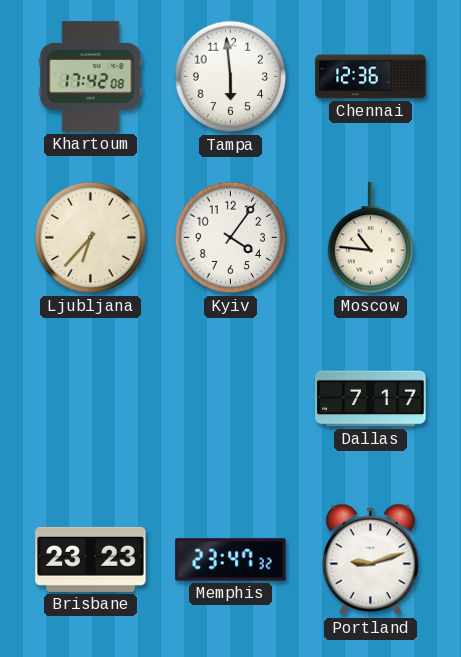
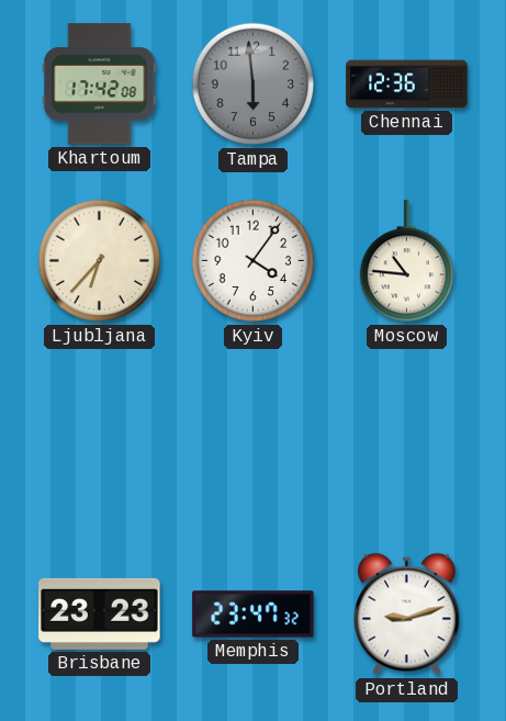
Tampa dial: white -> grey (254, 85)
Dallas: 7:17 -> none (371, 399)
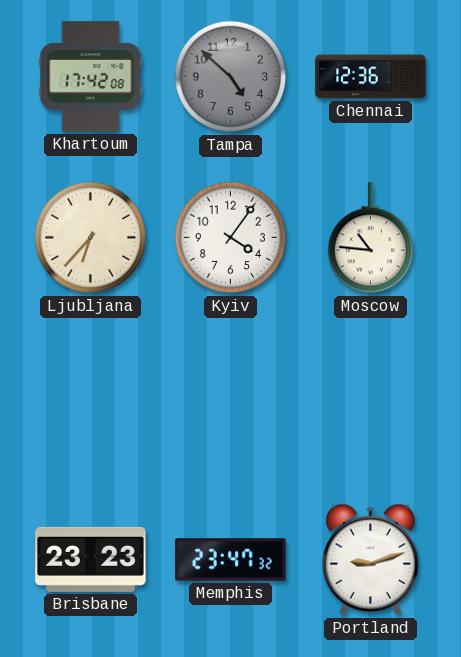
Tampa: 5:59 -> 4:52 (231, 77)
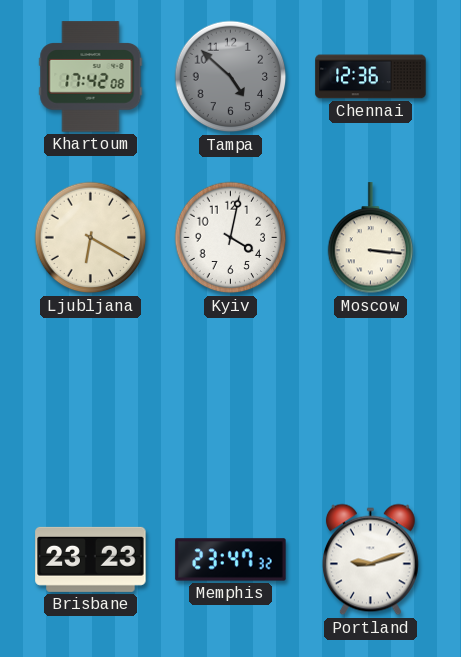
Ljubljana: 6:37 -> 6:20 (91, 238)
Kyiv: 4:06 -> 4:02 (231, 238)
Moscow: 10:46 -> 3:16 (371, 238)
